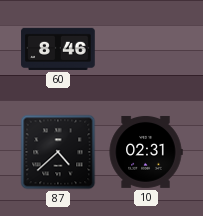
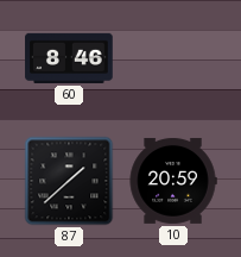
87: 4:38 -> 1:38 (69, 181)
10: 02:31 -> 20:59 (173, 181)
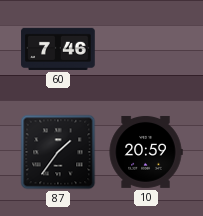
60: 8:46 -> 7:46 (58, 49)
87: 1:38 -> 1:36 (58, 152)
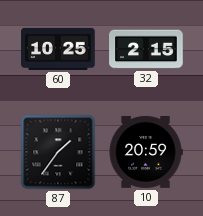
60: 7:46 -> 10:25 (58, 49)
32: none -> 2:15 (146, 49)
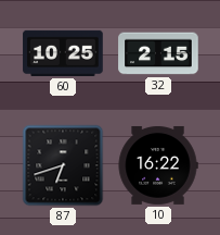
87: 1:36 -> 6:42 (63, 165)
10: 20:59 -> 16:22 (158, 165)
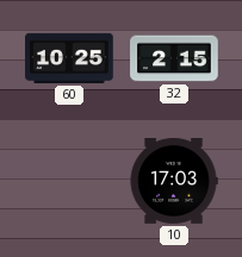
87: 6:42 -> none (63, 165)
10: 16:22 -> 17:03 (174, 181)
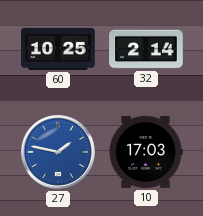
32: 2:15 -> 2:14 (146, 49)
27: none -> 1:47 (58, 152)
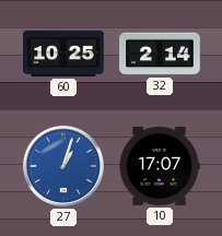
27: 1:47 -> 1:03 (63, 166)
10: 17:03 -> 17:07 (160, 166)
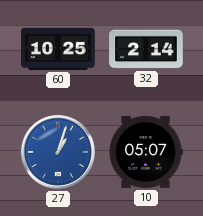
10: 17:07 -> 05:07 (146, 152)
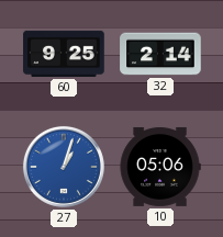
60: 10:25 -> 9:25 (64, 54)
10: 05:07 -> 05:06 (160, 167)
